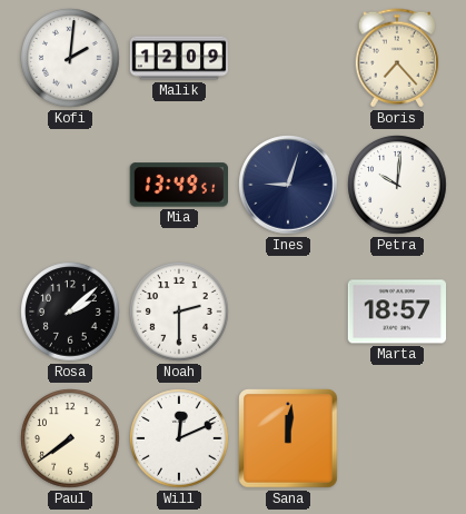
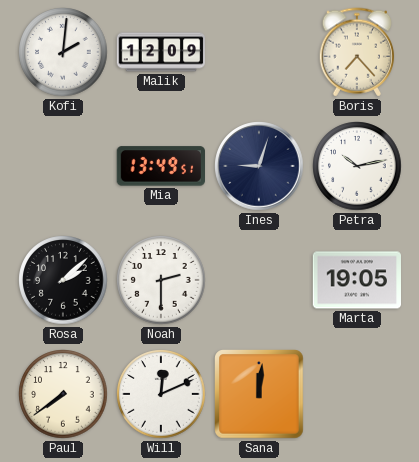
Petra: 10:01 -> 10:13 (357, 166)
Marta: 18:57 -> 19:05 (356, 280)
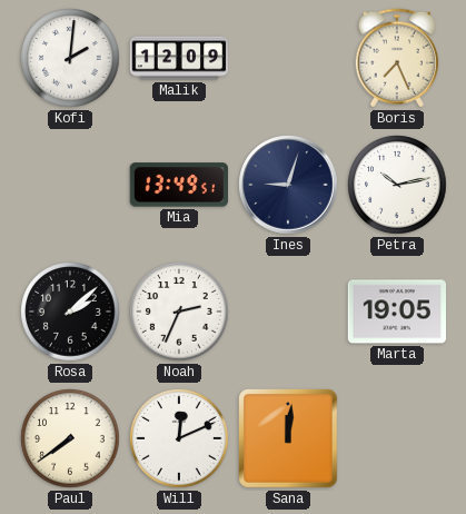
Boris: 7:23 -> 7:26 (397, 58)
Noah: 2:30 -> 2:34 (179, 312)
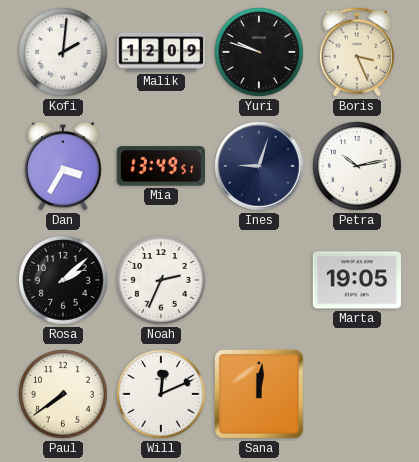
Yuri: none -> 9:48 (259, 52)
Boris: 7:26 -> 3:26 (357, 52)
Dan: none -> 3:35 (63, 166)
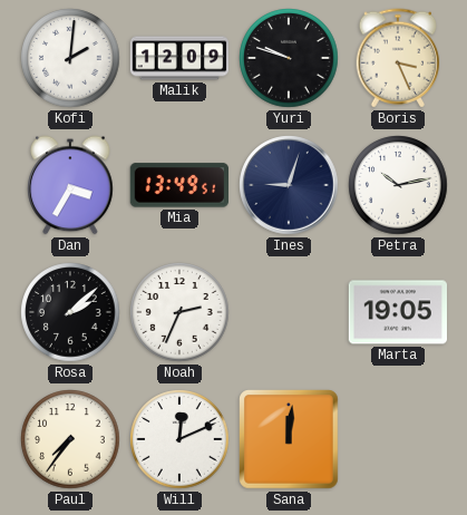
Paul: 7:39 -> 7:36 (70, 439)
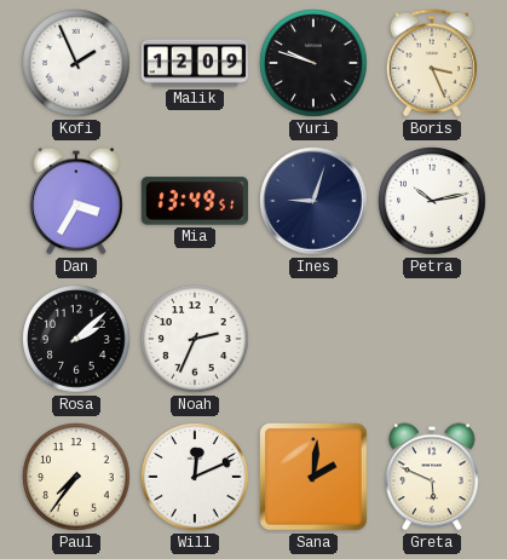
Kofi: 2:01 -> 1:56 (76, 63)
Marta: 19:05 -> none (397, 312)
Sana: 12:01 -> 2:01 (313, 477)
Greta: none -> 5:49 (432, 477)
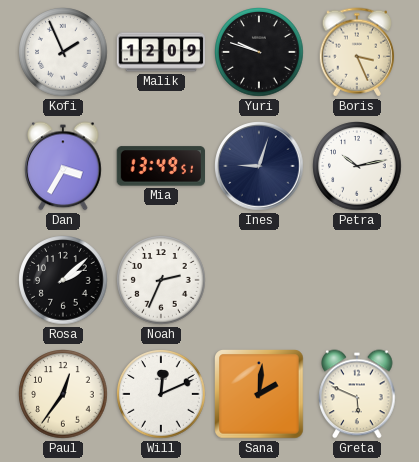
Paul: 7:36 -> 12:36 (63, 394)
